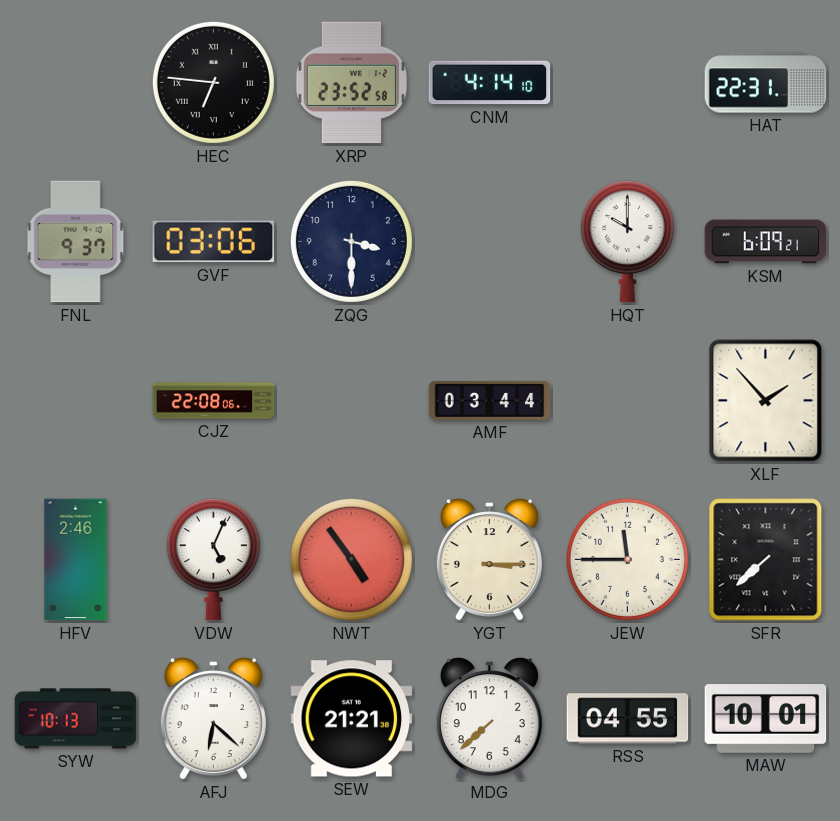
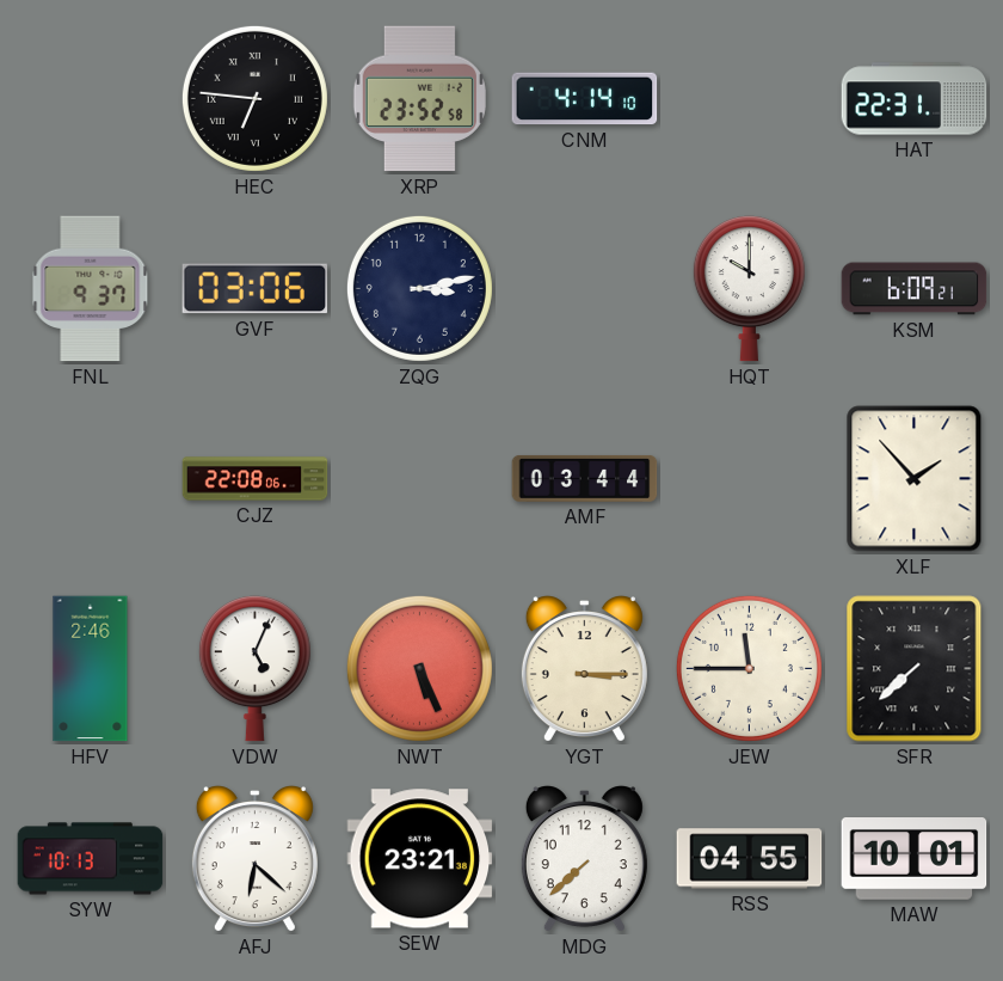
ZQG: 3:30 -> 3:13 (419, 288)
NWT: 4:54 -> 5:26 (419, 668)
SEW: 21:21 -> 23:21 (420, 859)
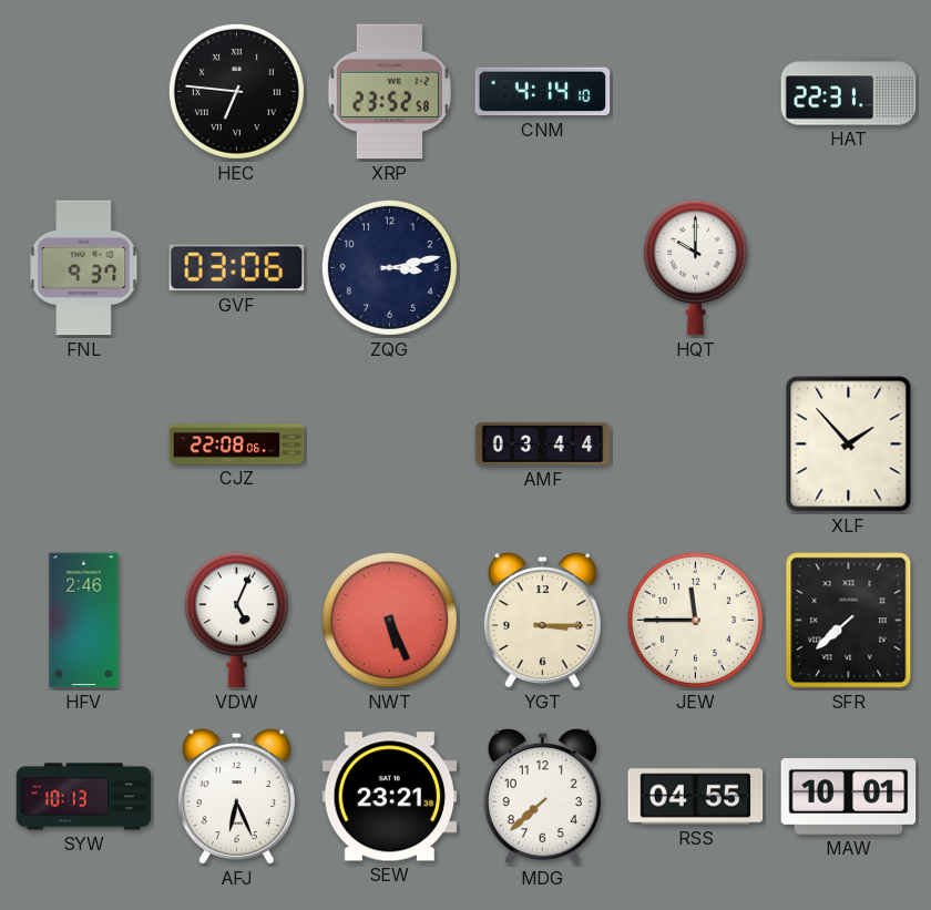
KSM: 6:09 -> none (915, 289)
AFJ: 6:22 -> 6:26 (236, 797)
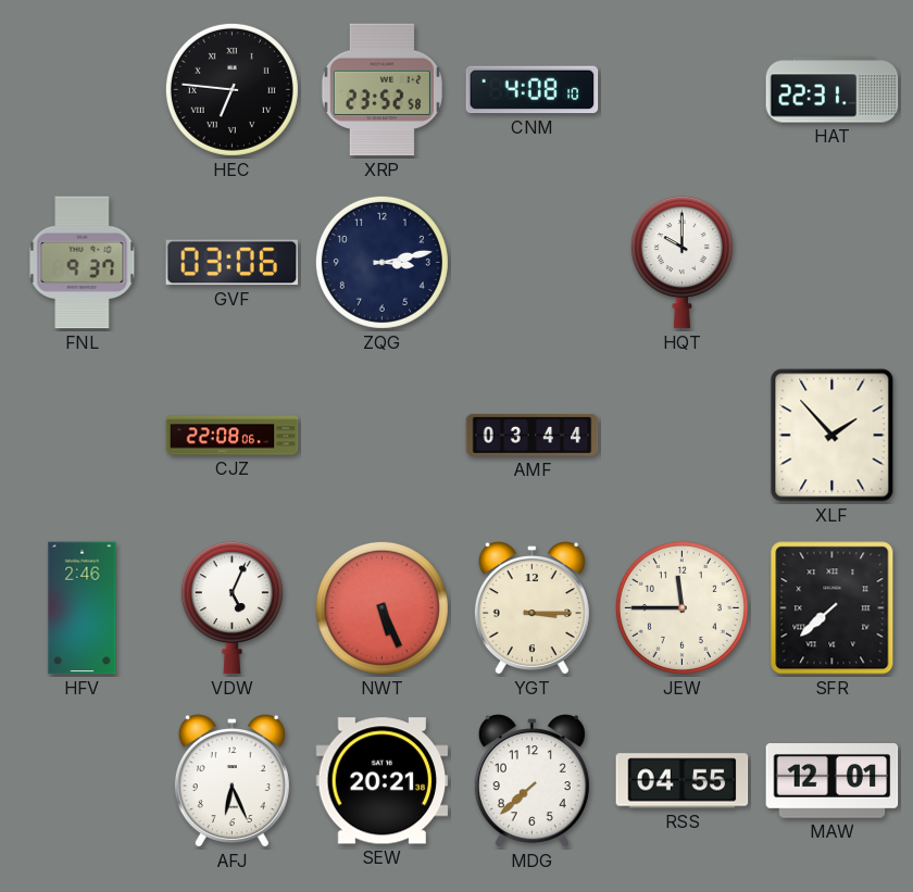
CNM: 4:14 -> 4:08 (533, 90)
SYW: 10:13 -> none (84, 797)
SEW: 23:21 -> 20:21 (383, 781)
MAW: 10:01 -> 12:01 (833, 781)
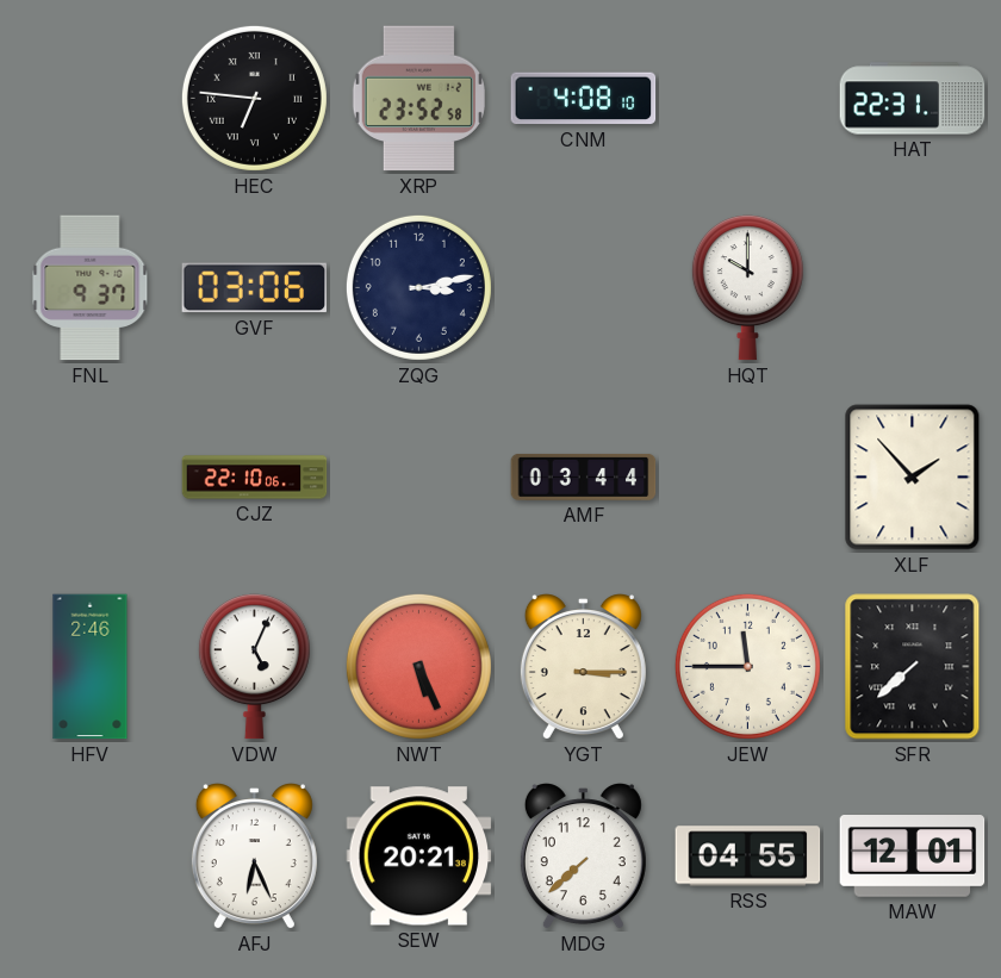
CJZ: 22:08 -> 22:10 (255, 478)
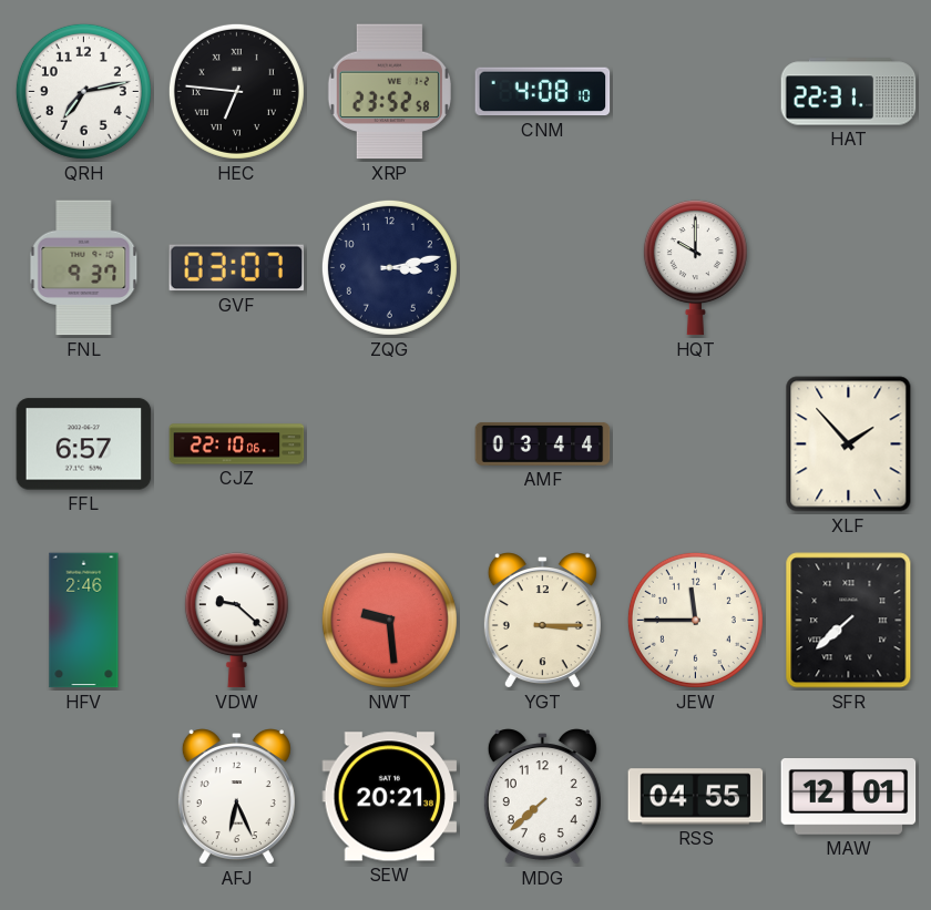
QRH: none -> 7:13 (83, 91)
GVF: 03:06 -> 03:07 (237, 268)
FFL: none -> 6:57 (84, 444)
VDW: 5:04 -> 9:22 (236, 621)
NWT: 5:26 -> 9:29 (389, 620)
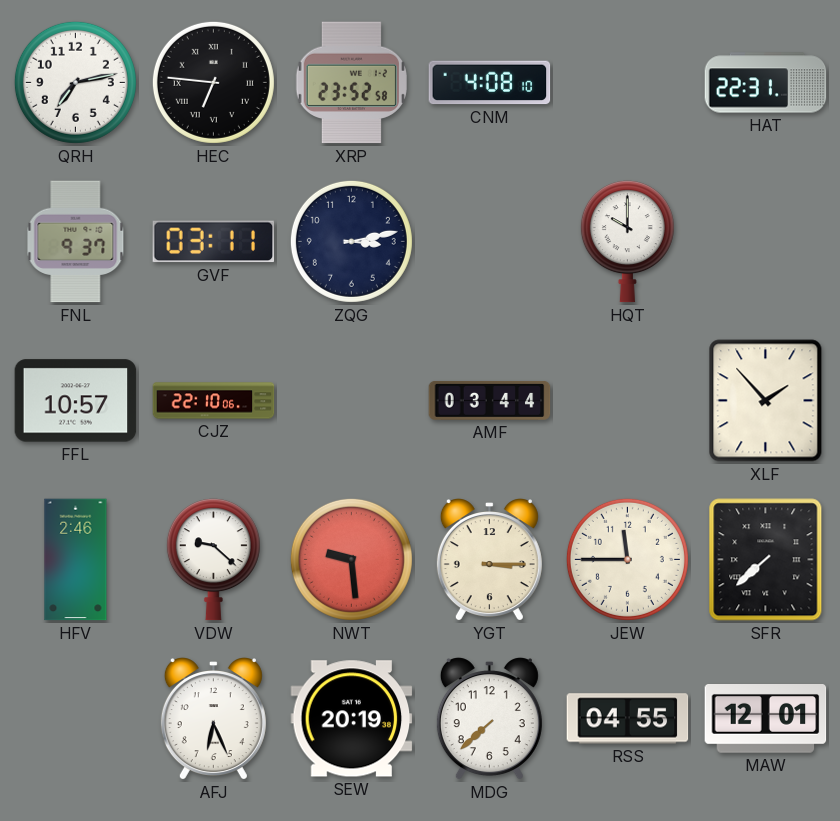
GVF: 03:07 -> 03:11 (214, 242)
FFL: 6:57 -> 10:57 (76, 401)
SEW: 20:21 -> 20:19 (352, 719)
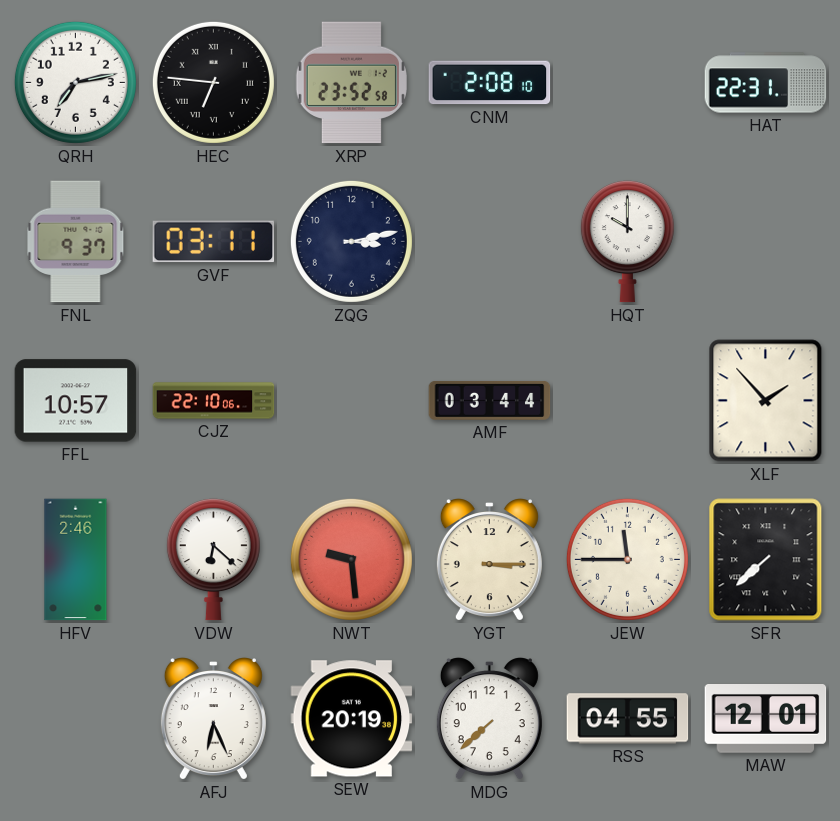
CNM: 4:08 -> 2:08 (490, 83)
VDW: 9:22 -> 6:22 (213, 560)
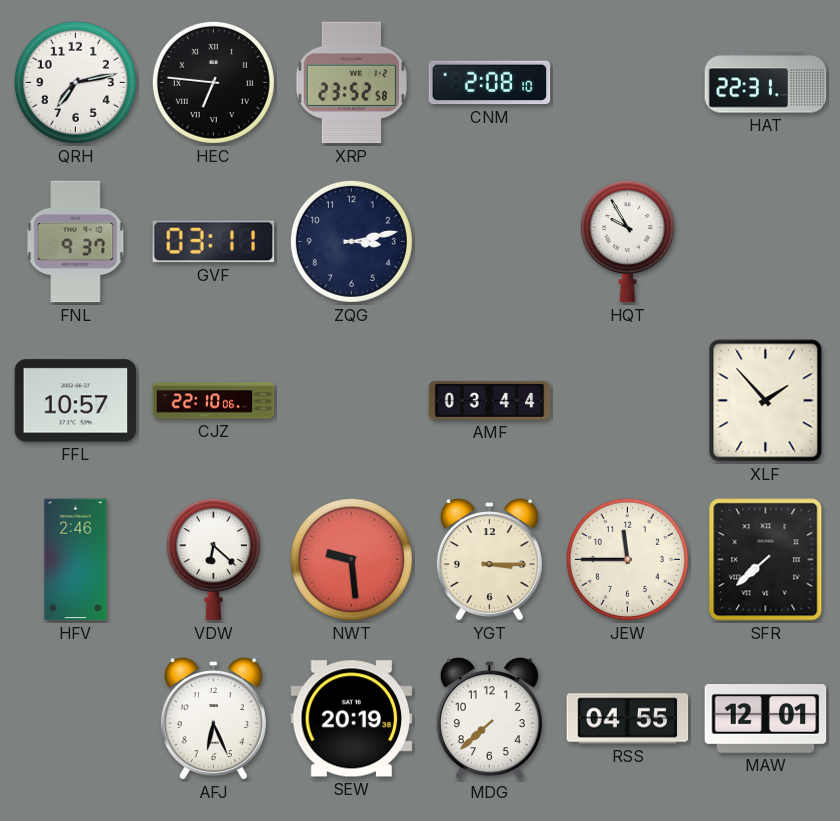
HQT: 10:00 -> 9:55 (627, 242)
